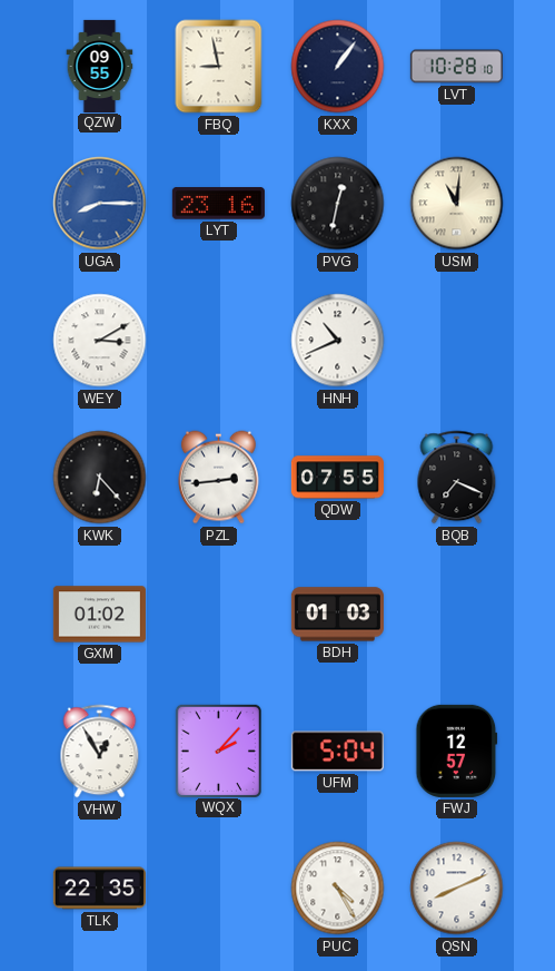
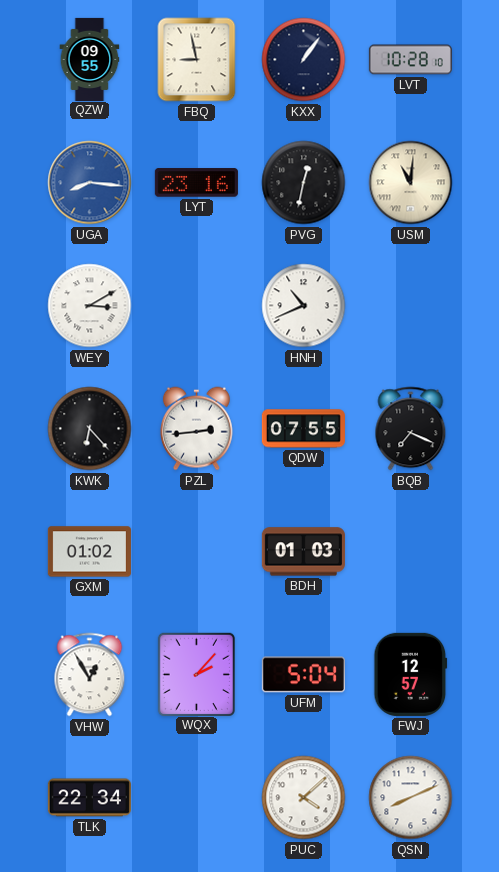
UGA: 8:15 -> 8:16 (90, 183)
TLK: 22:35 -> 22:34 (89, 798)
PUC: 4:25 -> 4:08 (304, 798)
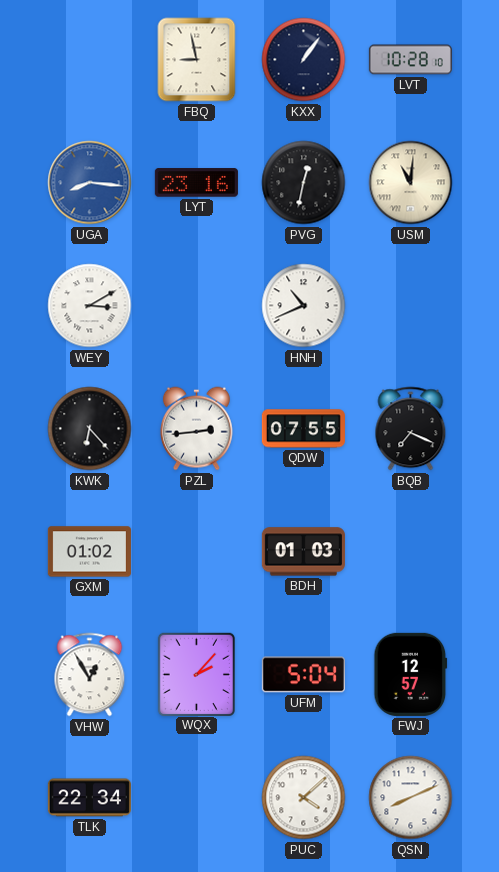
QZW: 09:55 -> none (90, 59)
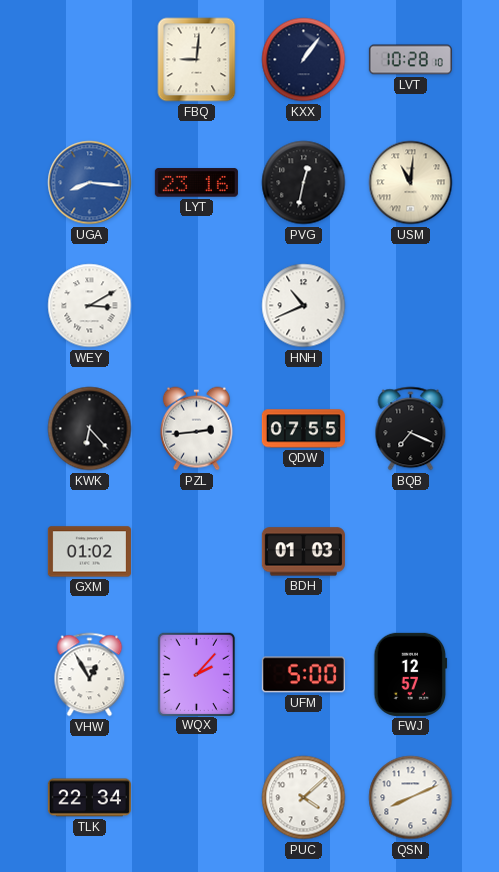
FBQ: 8:58 -> 9:01 (197, 60)
UFM: 5:04 -> 5:00 (303, 675)
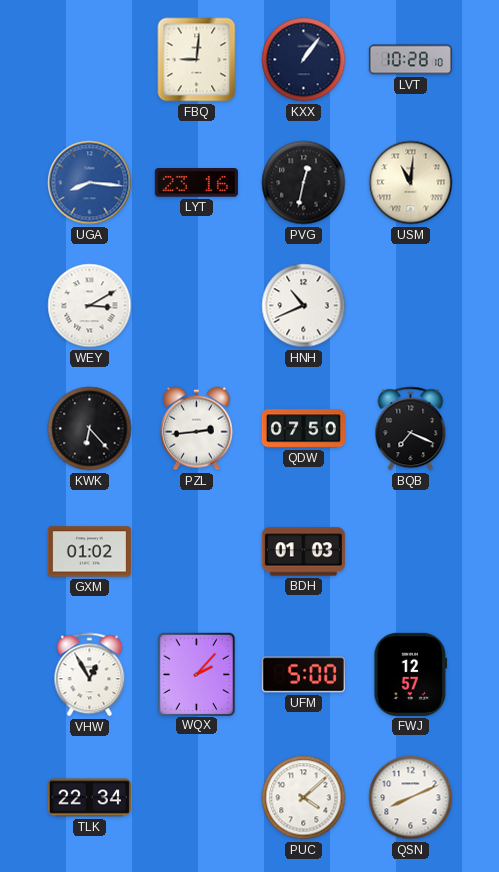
QDW: 07:55 -> 07:50 (303, 429)
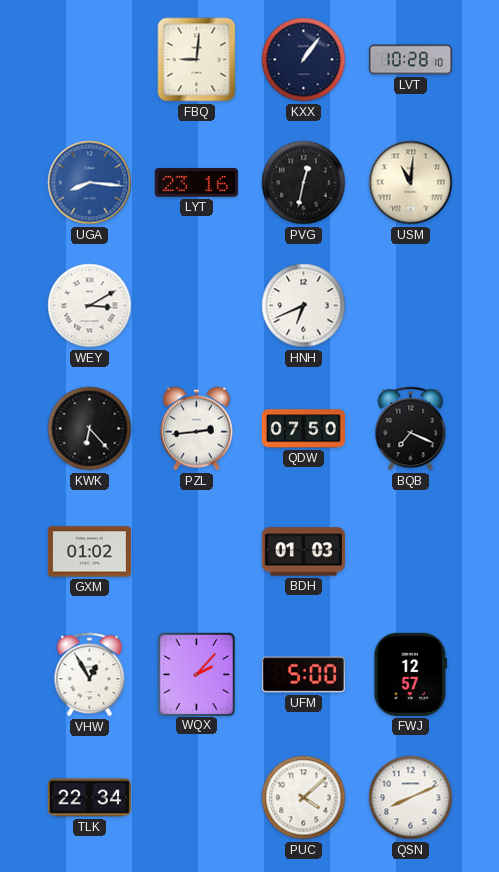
HNH: 10:41 -> 6:41 (304, 306)
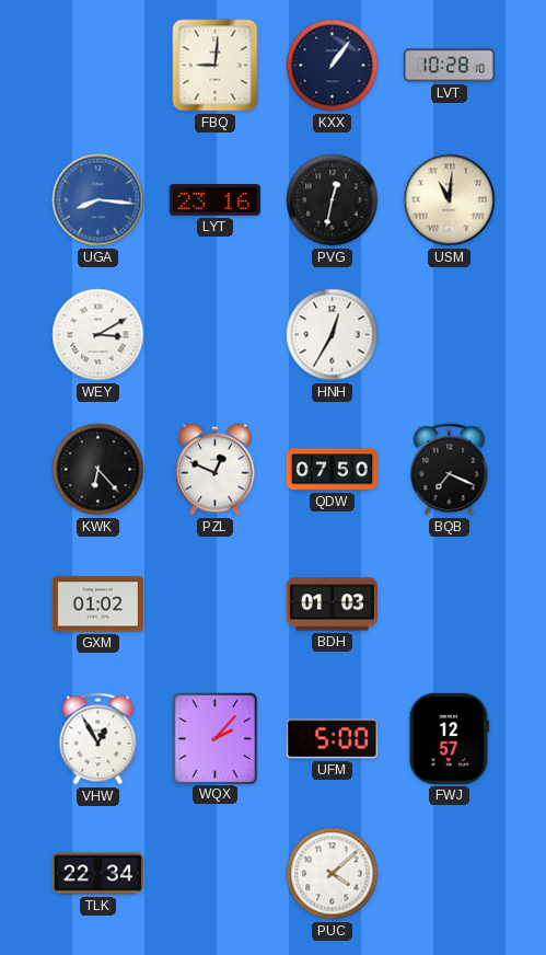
HNH: 6:41 -> 12:35 (333, 335)
PZL: 2:44 -> 12:49 (214, 470)
QSN: 8:11 -> none (411, 798)
